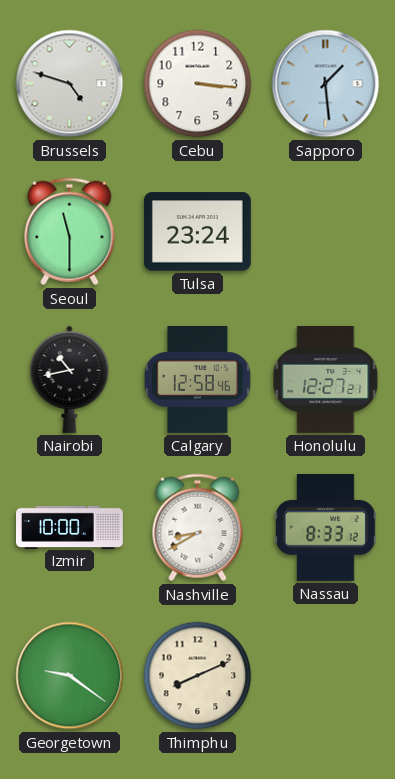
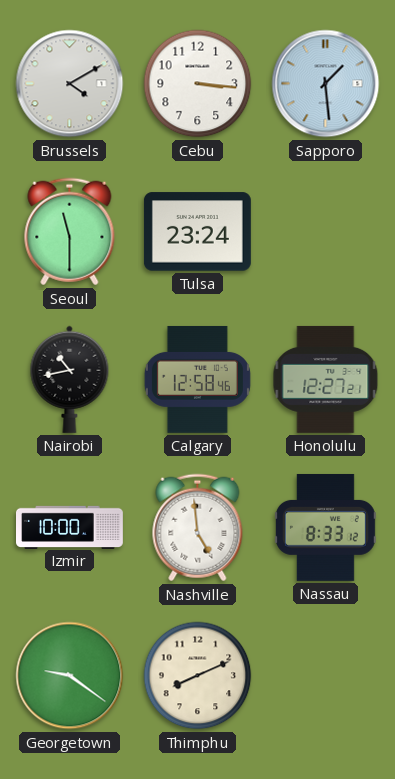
Brussels: 4:48 -> 4:10 (70, 84)
Nashville: 8:40 -> 4:59 (198, 528)
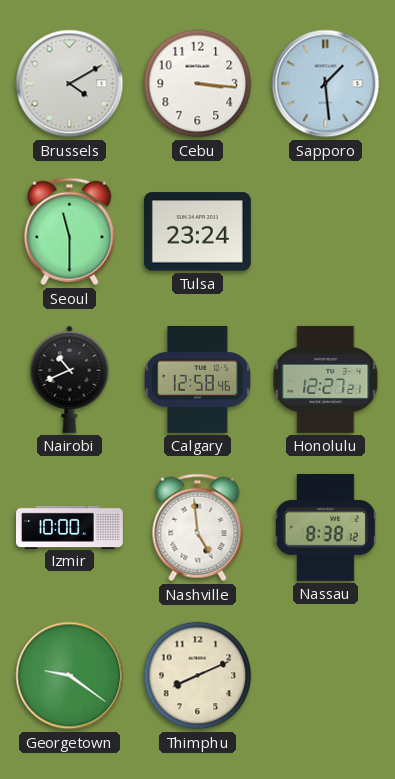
Nairobi: 10:43 -> 10:41 (70, 379)
Nassau: 8:33 -> 8:38 (325, 527)
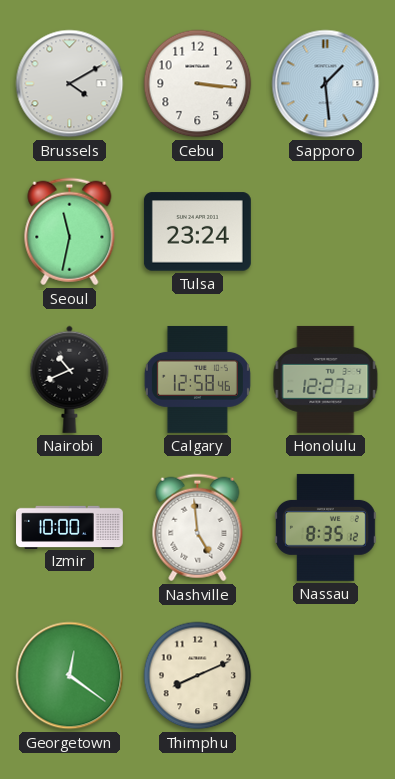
Seoul: 11:30 -> 11:32 (70, 232)
Nassau: 8:38 -> 8:35 (325, 527)
Georgetown: 9:21 -> 12:21 (70, 676)
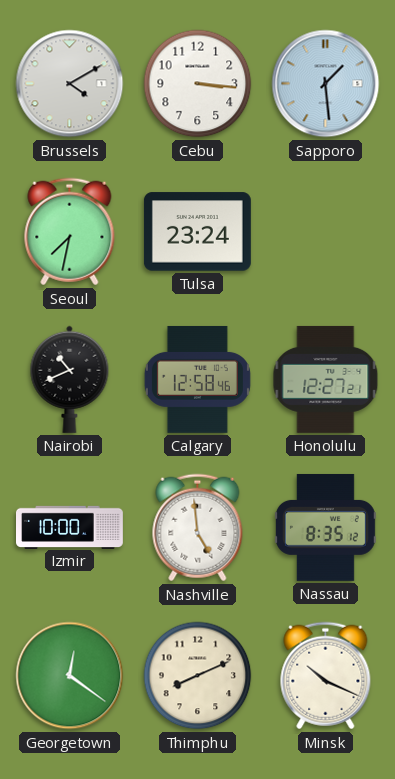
Seoul: 11:32 -> 7:32 (70, 232)
Minsk: none -> 10:19 (326, 676)
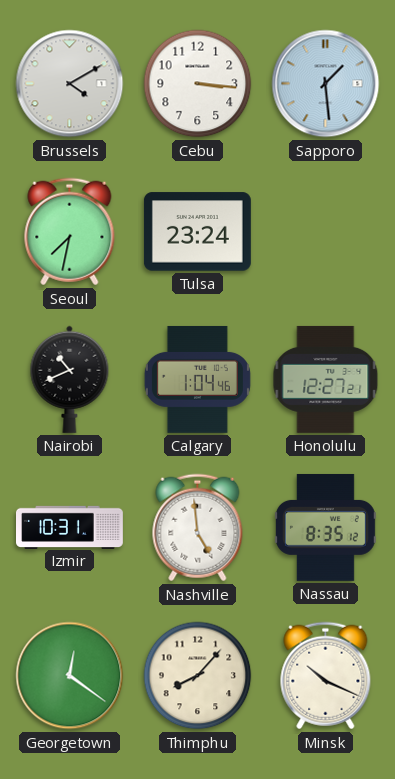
Calgary: 12:58 -> 1:04 (197, 379)
Izmir: 10:00 -> 10:31 (70, 527)
Thimphu: 8:11 -> 8:07 (198, 676)
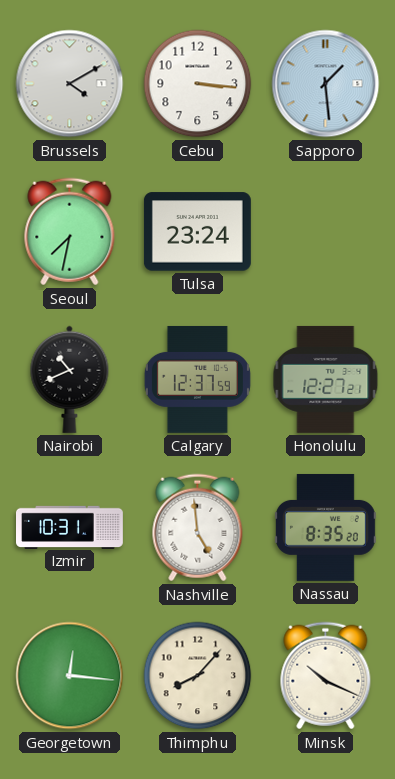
Calgary: 1:04 -> 12:37 (197, 379)
Nassau: 8:35:12 -> 8:35:20 (325, 527)
Georgetown: 12:21 -> 12:16 (70, 676)
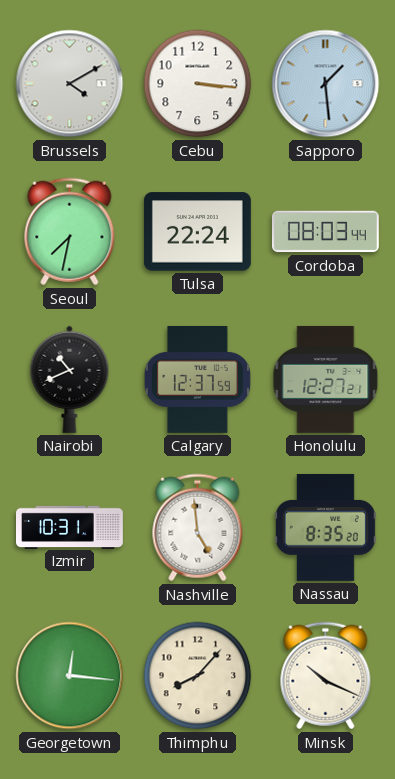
Tulsa: 23:24 -> 22:24 (197, 232)
Cordoba: none -> 08:03 (325, 232)
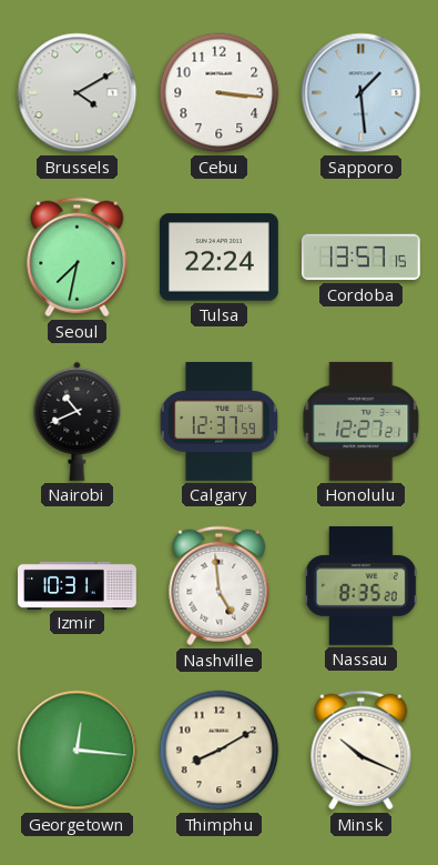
Cordoba: 08:03 -> 13:57 (360, 258)
Thimphu: 8:07 -> 8:10 (220, 751)
